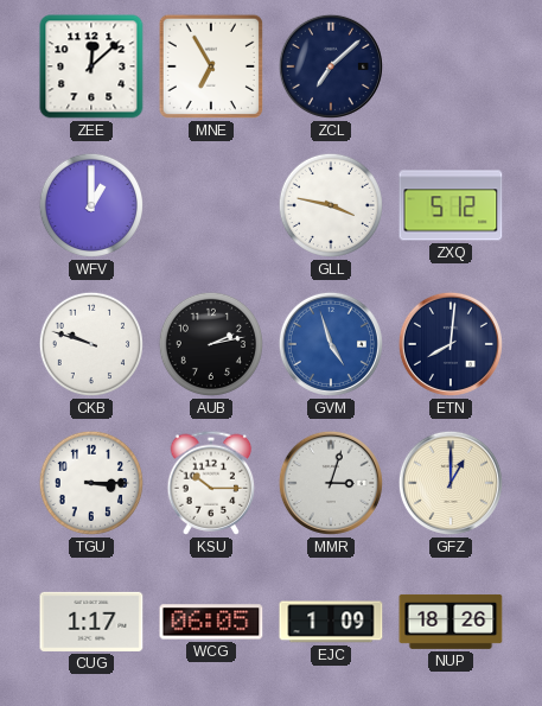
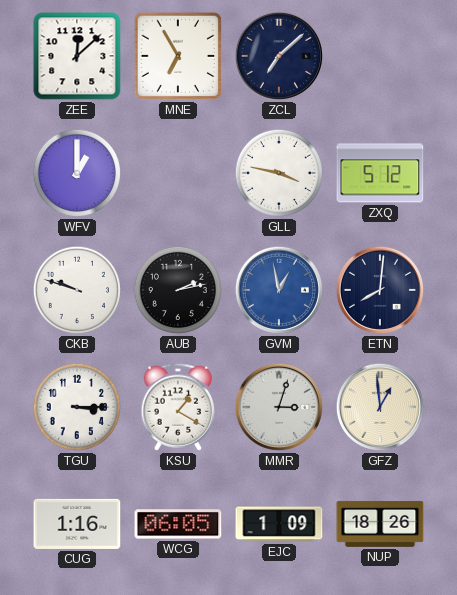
GVM: 4:57 -> 12:58 (279, 290)
KSU: 10:15 -> 1:20 (178, 407)
GFZ: 1:00 -> 12:59 (380, 407)
CUG: 1:17 -> 1:16 (77, 524)
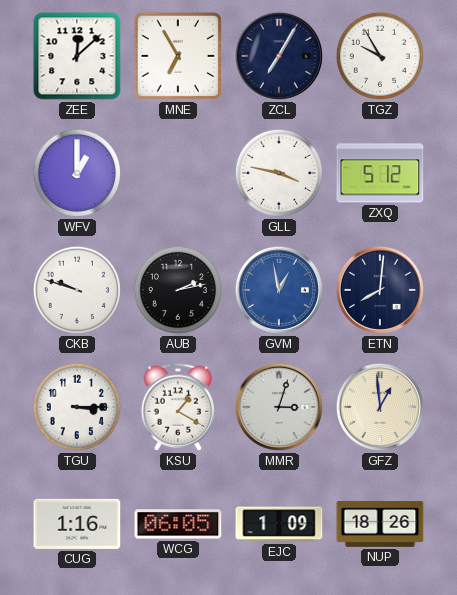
ZCL: 7:08 -> 7:05 (279, 56)
TGZ: none -> 9:55 (380, 56)
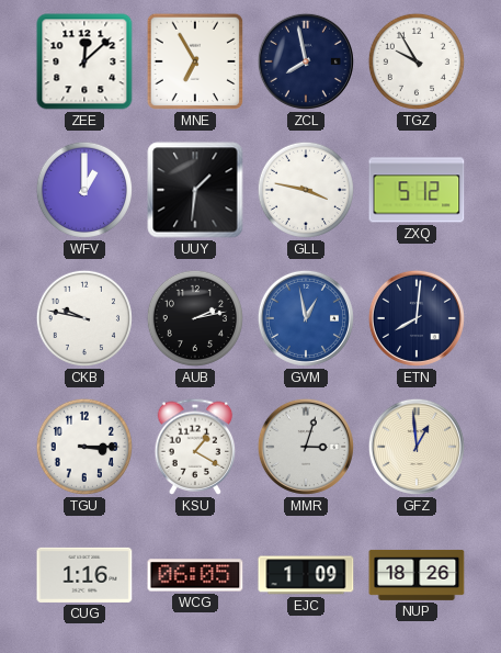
ZCL: 7:05 -> 7:58 (306, 61)
UUY: none -> 1:31 (195, 190)
CKB: 9:48 -> 9:47 (84, 318)
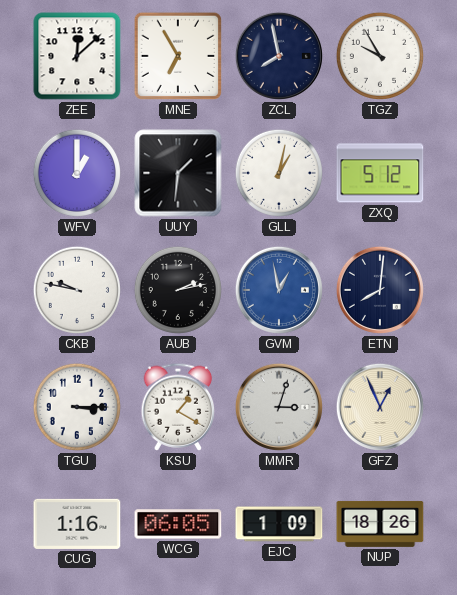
GLL: 3:47 -> 1:02 (279, 173)
GFZ: 12:59 -> 12:56 (380, 407)
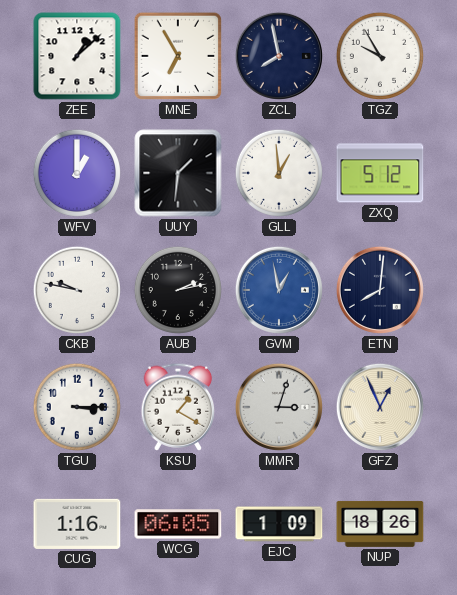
ZEE: 12:08 -> 1:08 (77, 56)
GLL: 1:02 -> 12:59 (279, 173)
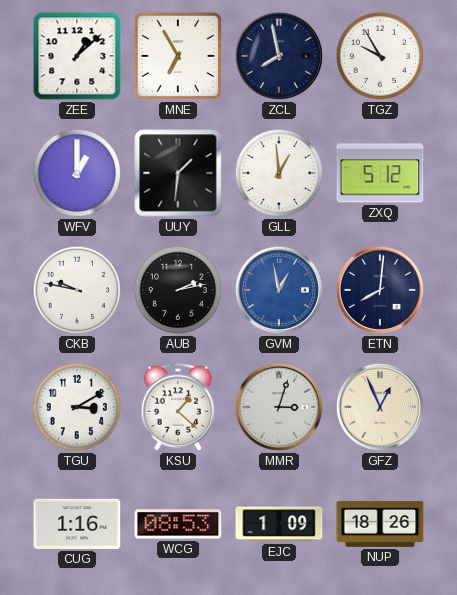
TGU: 3:15 -> 3:10 (77, 407)
KSU: 1:20 -> 1:22 (178, 407)
WCG: 06:05 -> 08:53 (178, 524)
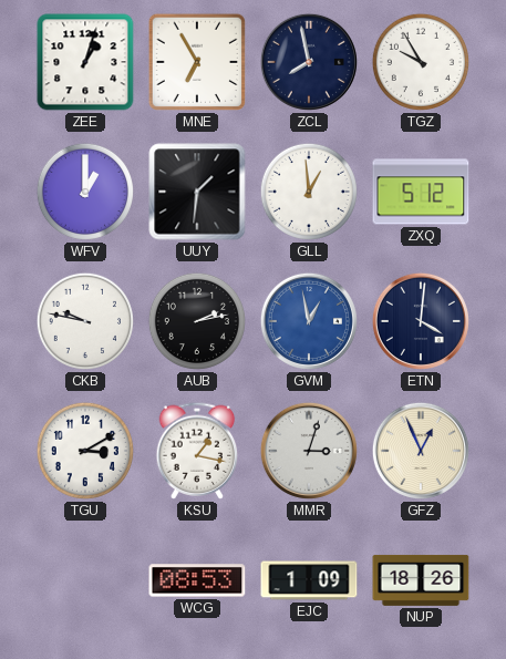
ZEE: 1:08 -> 1:03 (85, 62)
ETN: 8:01 -> 4:01 (421, 321)
KSU: 1:22 -> 1:17 (197, 451)
CUG: 1:16 -> none (77, 524)
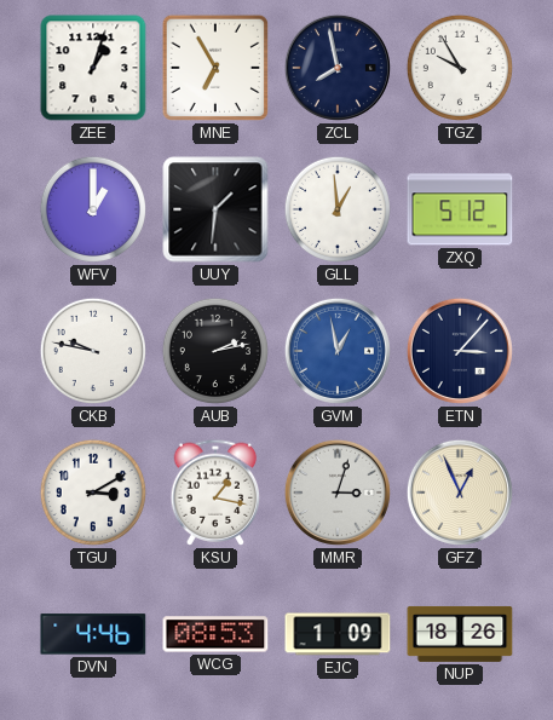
ETN: 4:01 -> 3:07 (460, 351)
DVN: none -> 4:46 (93, 634)
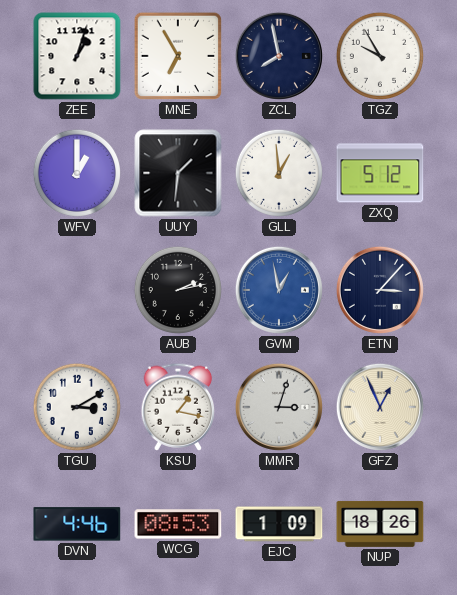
CKB: 9:47 -> none (93, 351)
